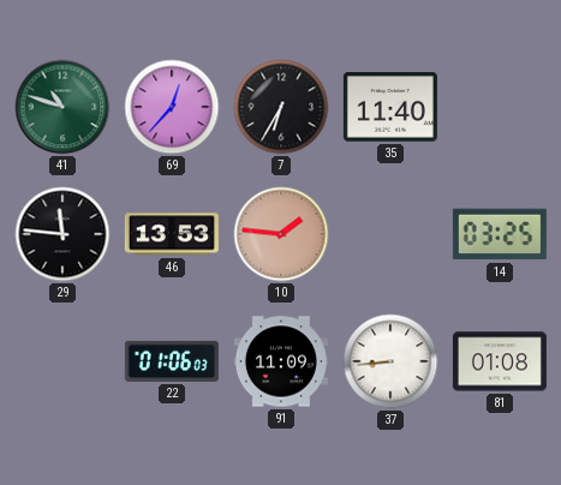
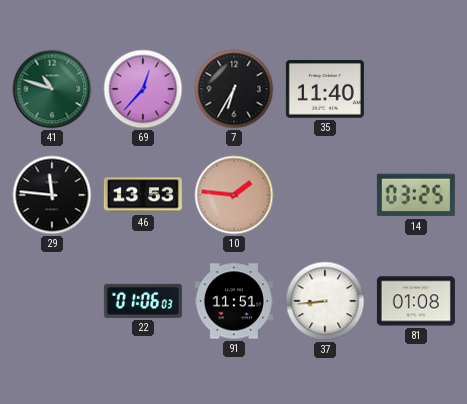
91: 11:09 -> 11:51 (234, 301)
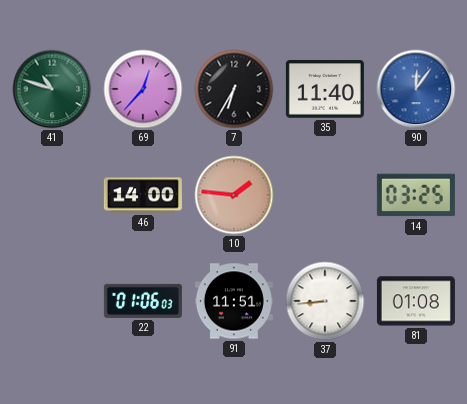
90: none -> 12:06 (416, 89)
29: 11:46 -> none (52, 195)
46: 13:53 -> 14:00 (143, 195)
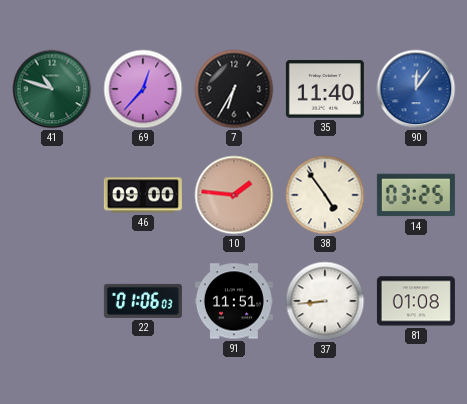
46: 14:00 -> 09:00 (143, 195)
38: none -> 4:54 (325, 195)
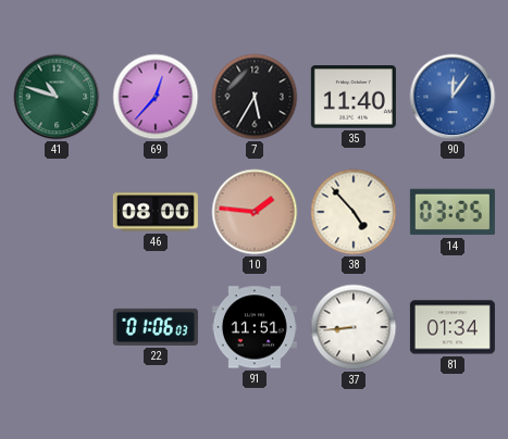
7: 6:35 -> 5:35 (255, 97)
46: 09:00 -> 08:00 (156, 212)
38: 4:54 -> 4:53 (354, 212)
81: 01:08 -> 01:34 (453, 327)
